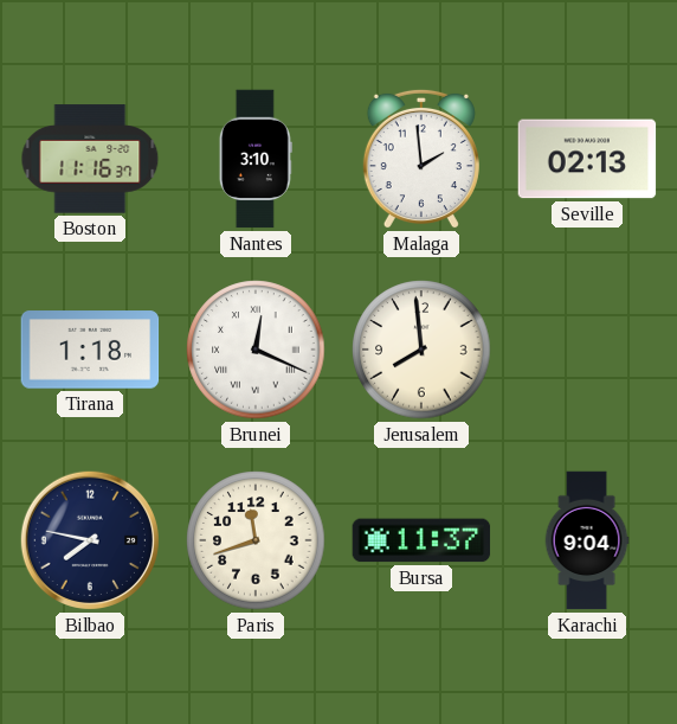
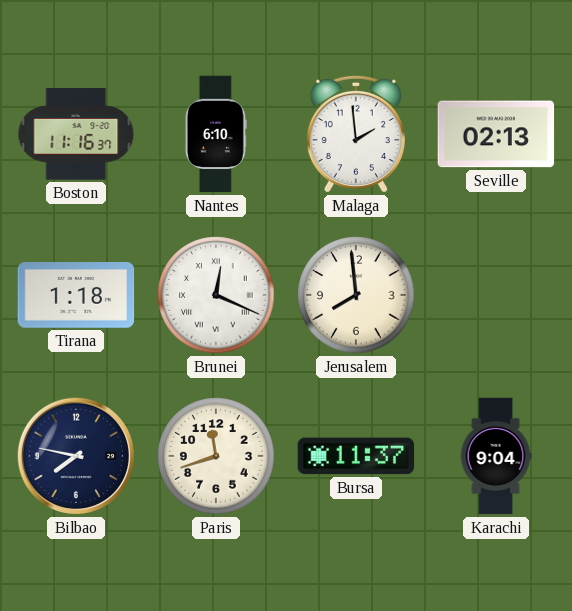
Nantes: 3:10 -> 6:10 (216, 134)
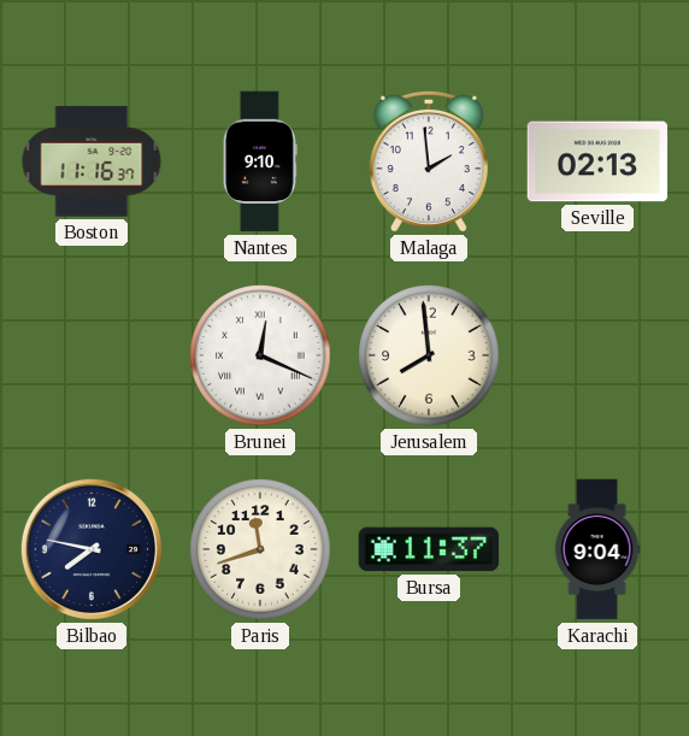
Nantes: 6:10 -> 9:10 (260, 161)
Tirana: 1:18 -> none (76, 295)
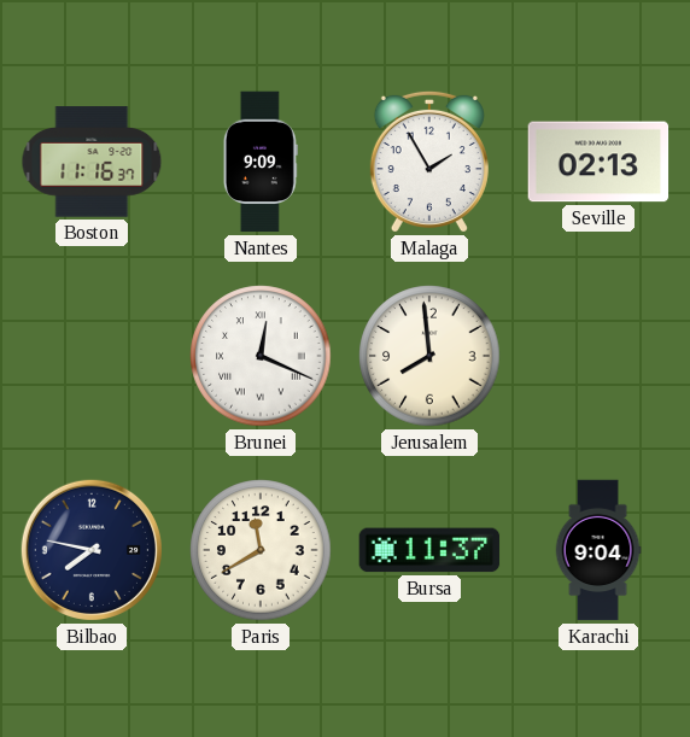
Nantes: 9:10 -> 9:09 (261, 162)
Malaga: 1:59 -> 1:55 (429, 162)
Paris: 11:42 -> 11:40 (261, 550)
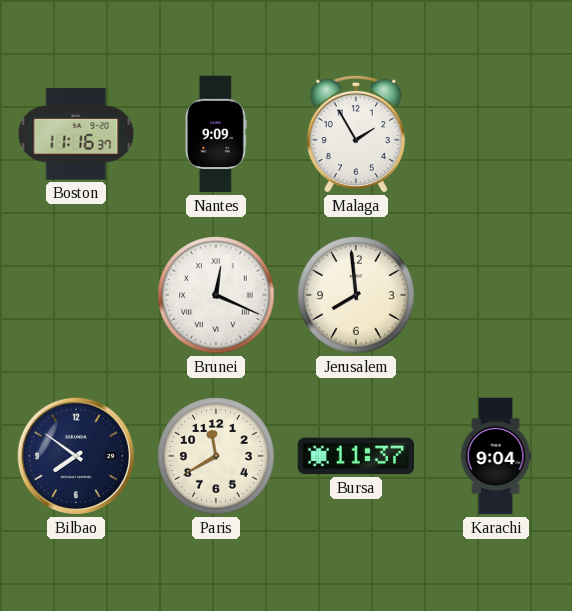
Seville: 02:13 -> none (598, 162)
Bilbao: 7:47 -> 7:51 (76, 456)
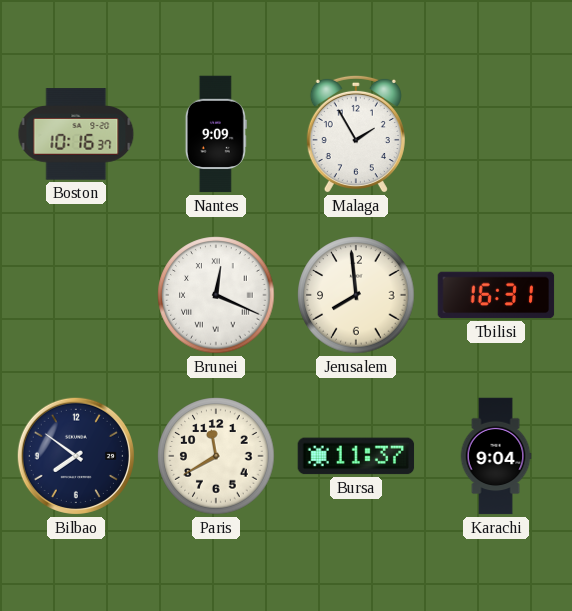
Boston: 11:16 -> 10:16 (76, 134)
Tbilisi: none -> 16:31 (496, 295)
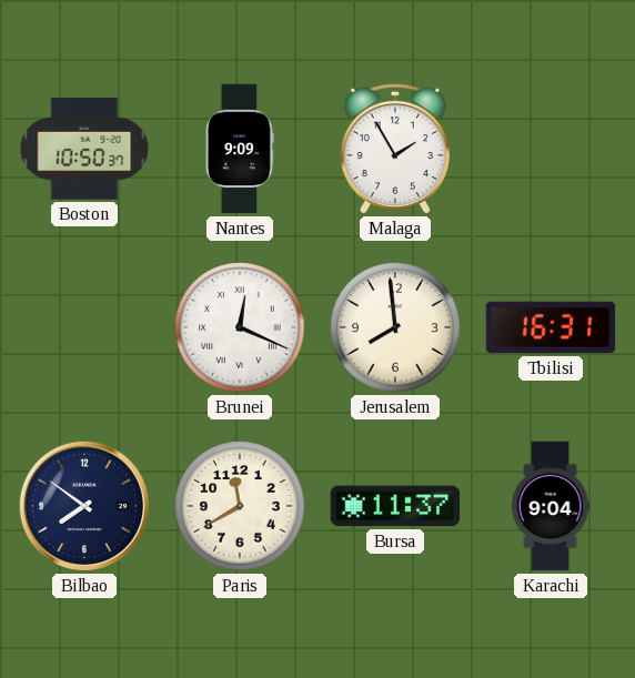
Boston: 10:16 -> 10:50 (84, 149)
